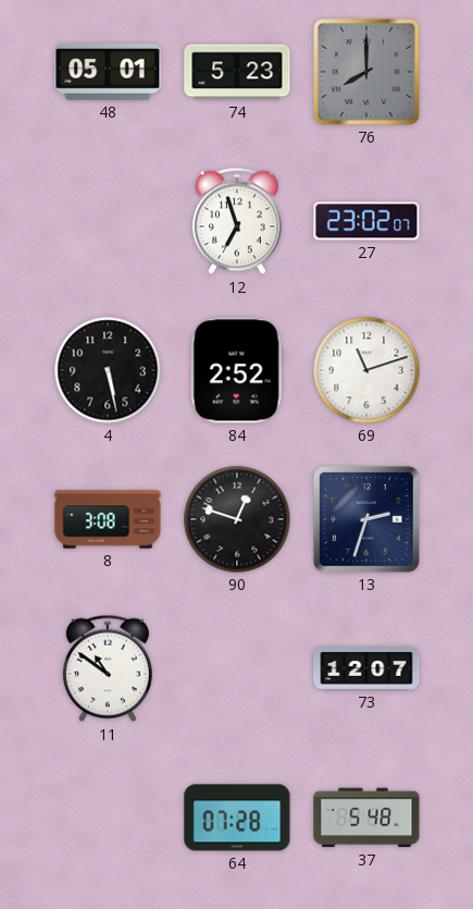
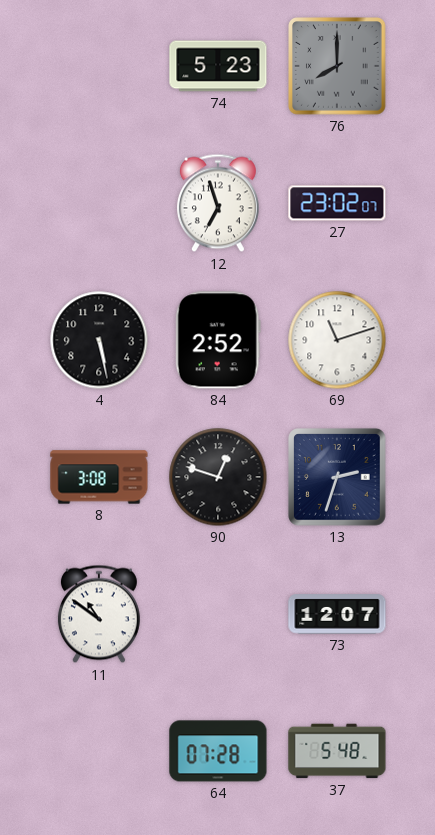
48: 05:01 -> none (108, 72)
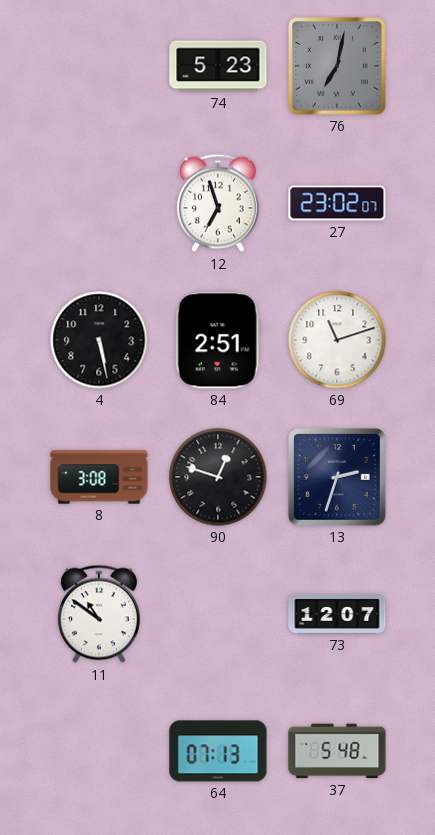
76: 8:00 -> 7:02 (337, 66)
84: 2:52 -> 2:51 (218, 340)
64: 07:28 -> 07:13 (218, 751)
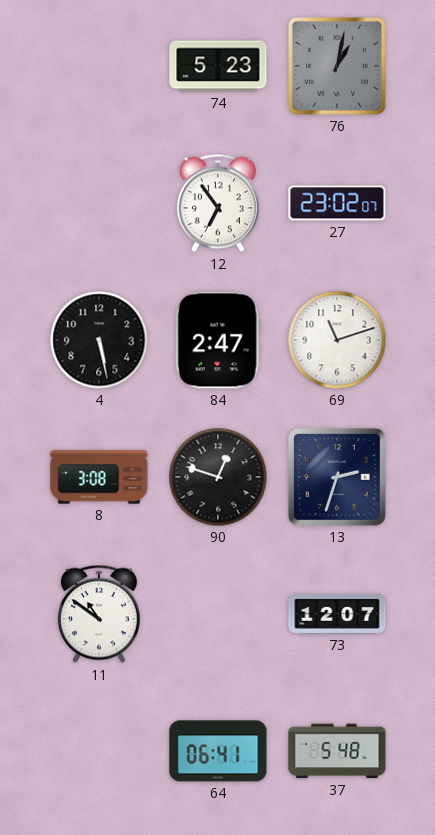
76: 7:02 -> 1:02 (337, 66)
12: 6:57 -> 6:54 (218, 203)
84: 2:51 -> 2:47 (218, 340)
64: 07:13 -> 06:41 (218, 751)
